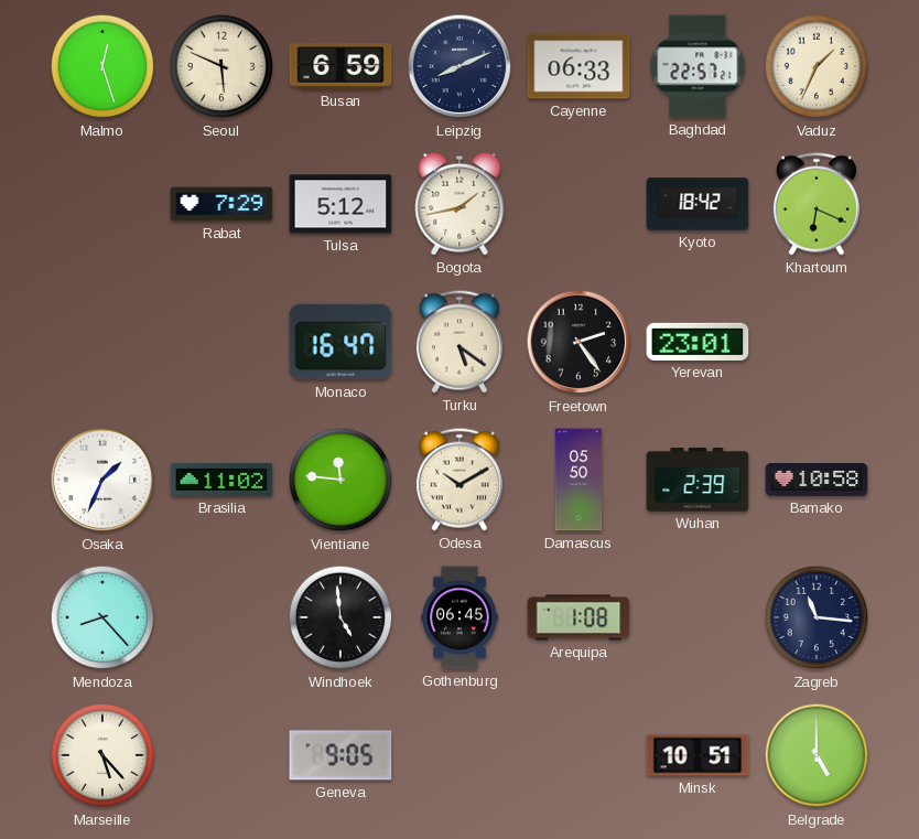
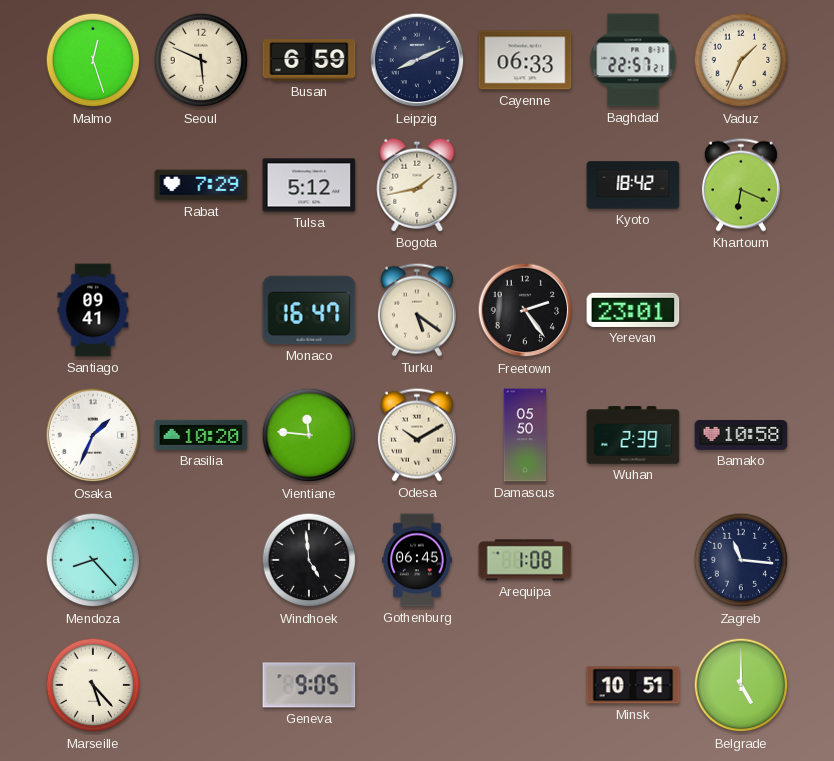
Santiago: none -> 09:41 (93, 310)
Brasilia: 11:02 -> 10:20 (201, 435)
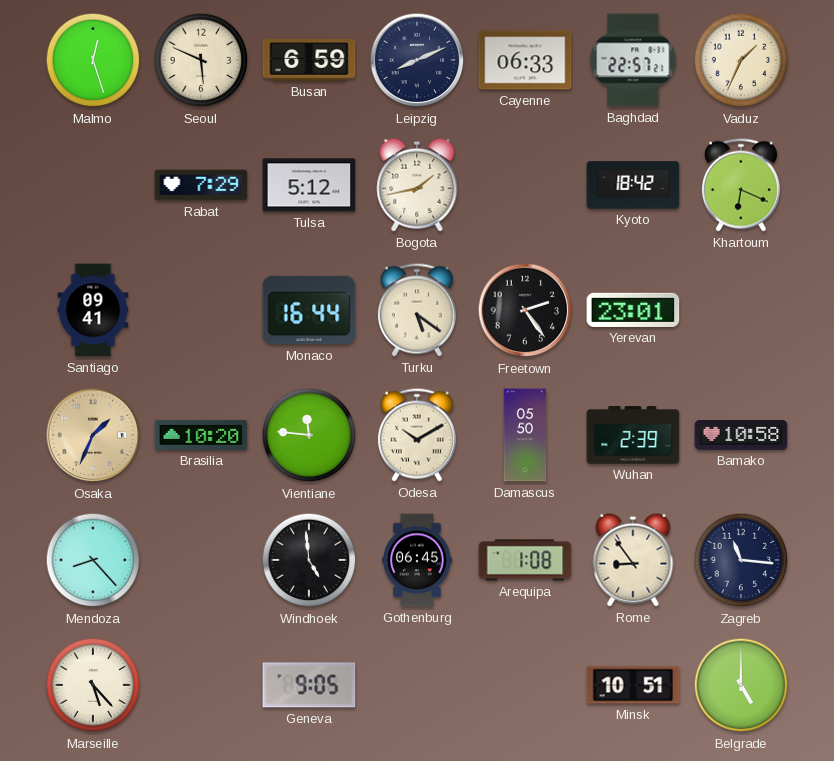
Monaco: 16:47 -> 16:44 (309, 310)
Osaka dial: white -> champagne (93, 435)
Rome: none -> 8:54 (633, 560)
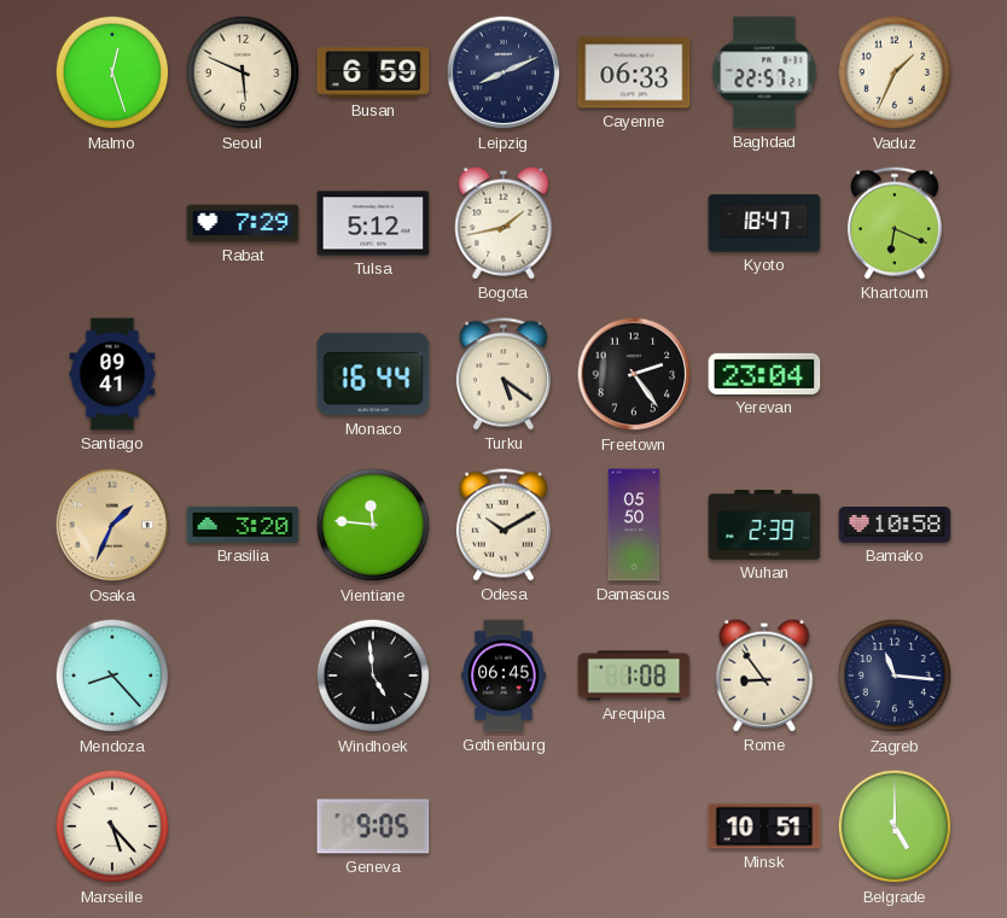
Kyoto: 18:42 -> 18:47 (764, 223)
Yerevan: 23:01 -> 23:04 (764, 374)
Brasilia: 10:20 -> 3:20 (243, 525)
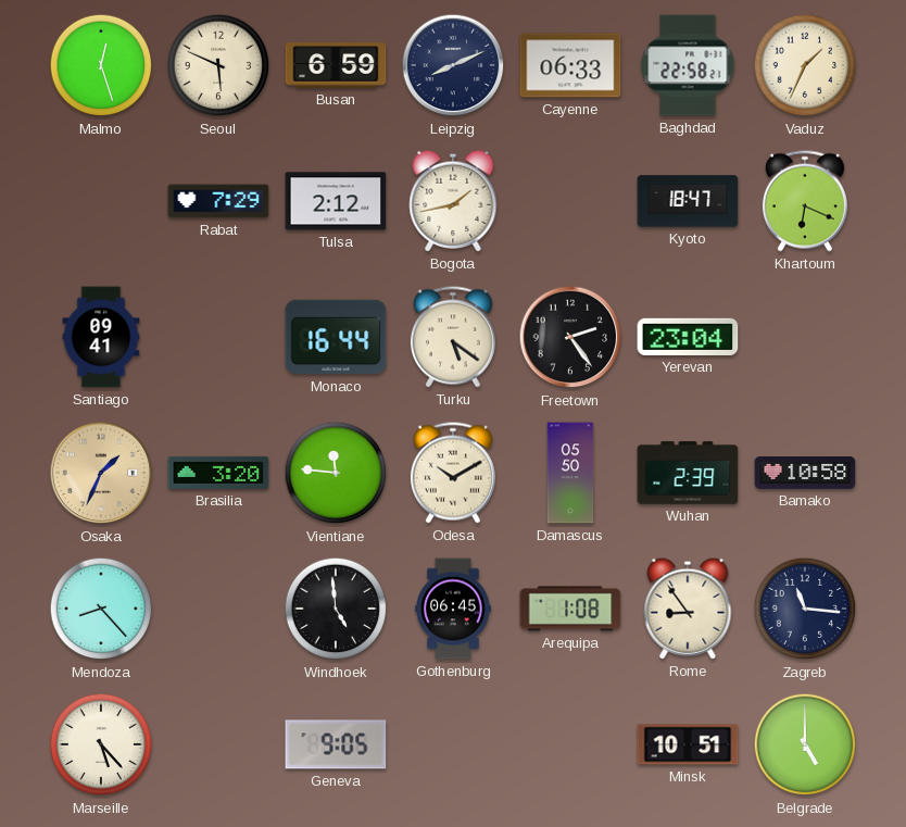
Baghdad: 22:57 -> 22:58 (688, 65)
Tulsa: 5:12 -> 2:12 (336, 201)
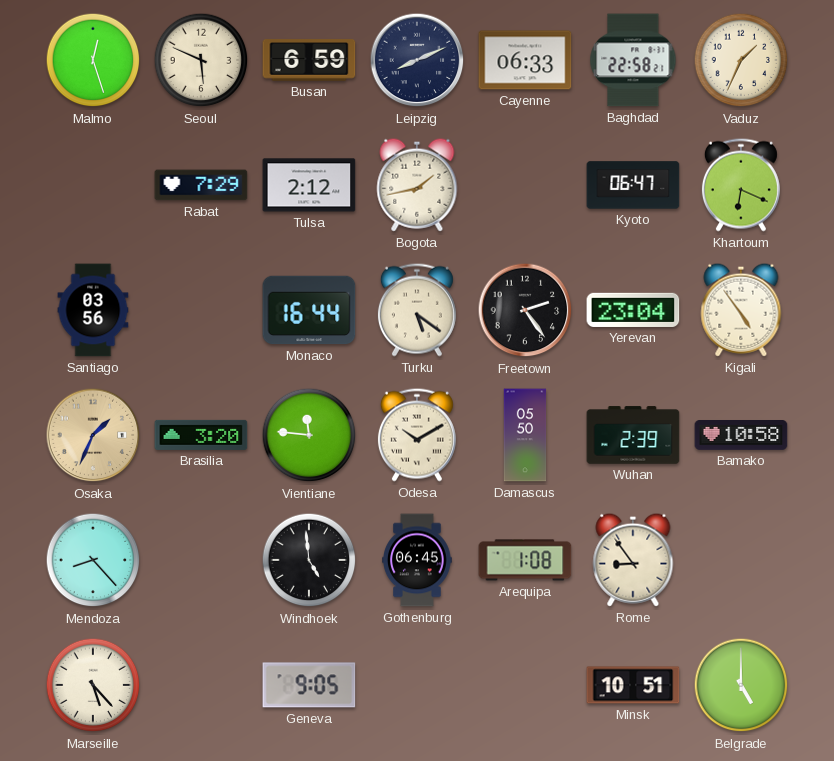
Kyoto: 18:47 -> 06:47 (633, 185)
Santiago: 09:41 -> 03:56 (93, 310)
Kigali: none -> 4:54 (741, 310)
Zagreb: 11:16 -> none (805, 609)
